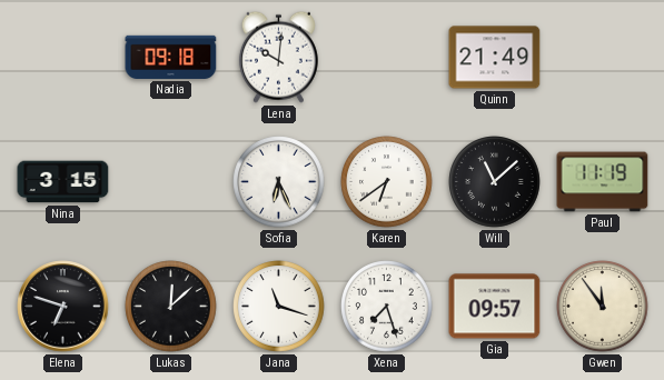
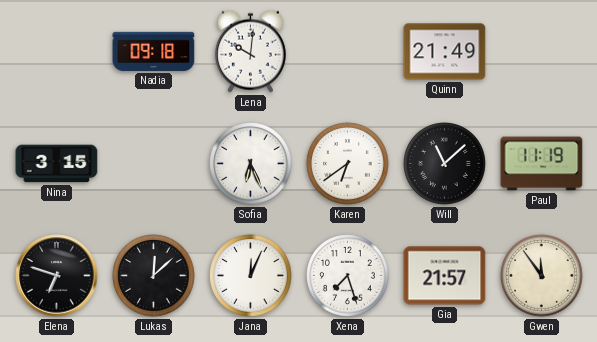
Jana: 11:18 -> 12:04 (251, 276)
Gia: 09:57 -> 21:57 (445, 276)
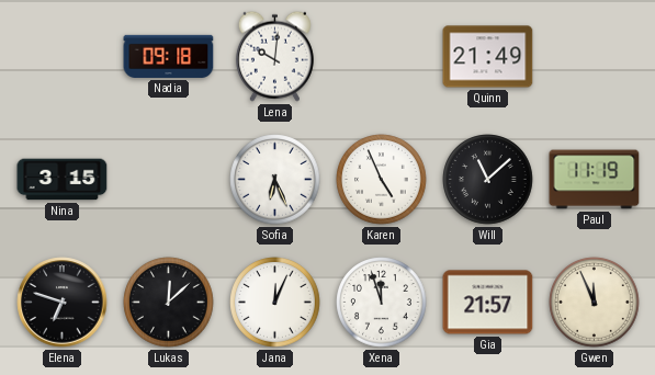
Karen: 6:39 -> 4:56 (382, 180)
Xena: 7:27 -> 11:57 (382, 303)
Gwen: 11:54 -> 11:56 (595, 303)
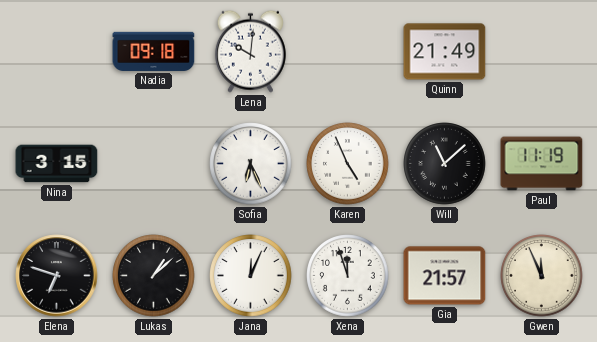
Lukas: 12:08 -> 1:08 (154, 276)
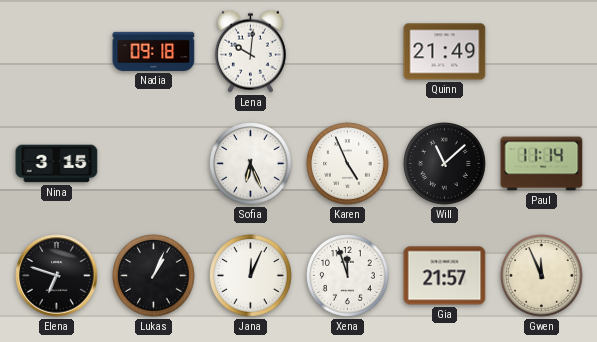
Paul: 11:19 -> 11:14 (542, 164)
Lukas: 1:08 -> 1:04 (154, 276)
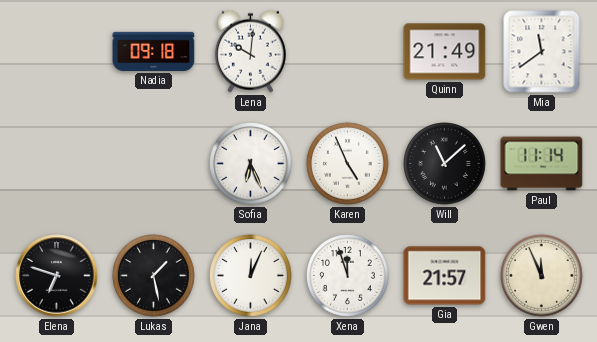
Mia: none -> 11:39 (542, 52)
Nina: 3:15 -> none (57, 164)
Lukas: 1:04 -> 1:28 (154, 276)
